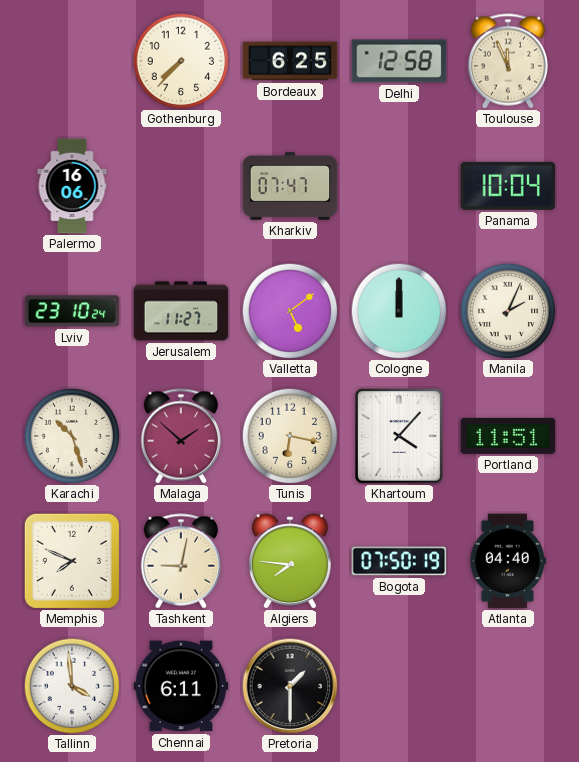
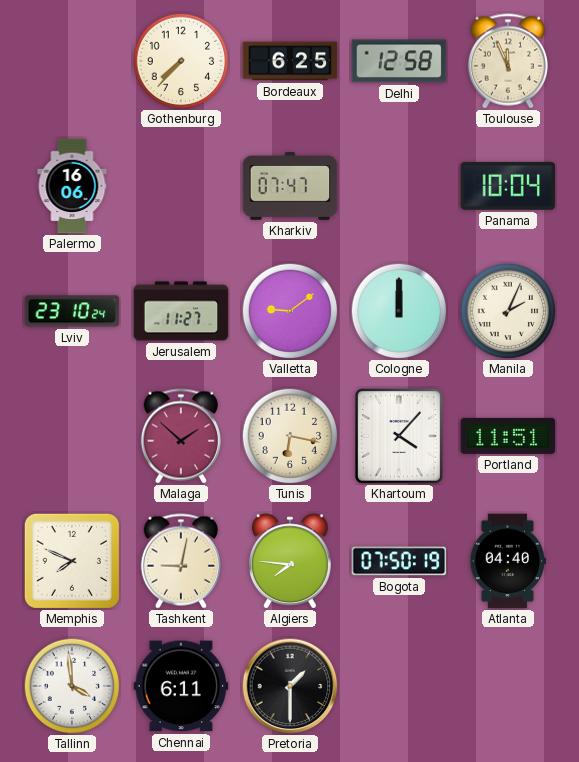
Valletta: 5:09 -> 9:09 (290, 311)
Karachi: 10:27 -> none (72, 436)
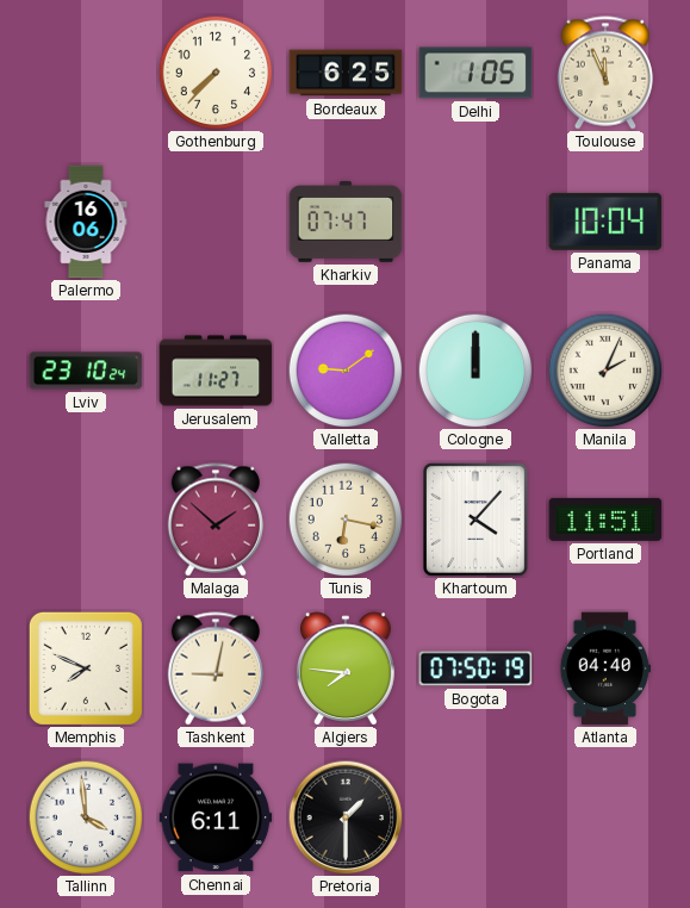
Delhi: 12:58 -> 1:05 (475, 73)
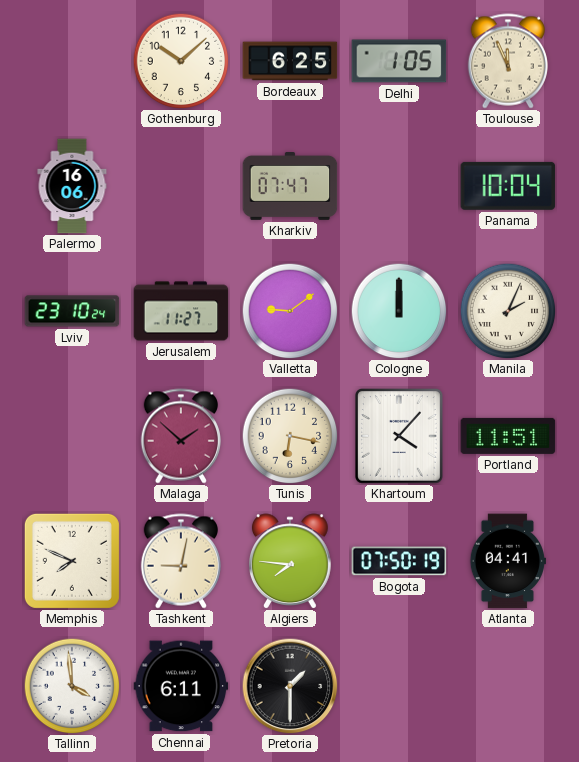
Gothenburg: 7:37 -> 10:08 (181, 61)
Atlanta: 04:40 -> 04:41 (507, 561)
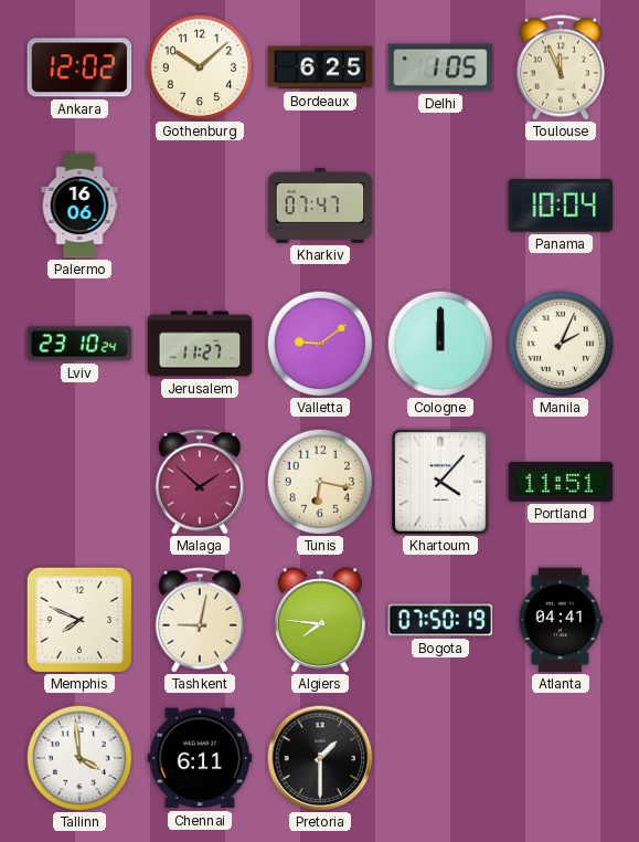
Ankara: none -> 12:02 (79, 67)
